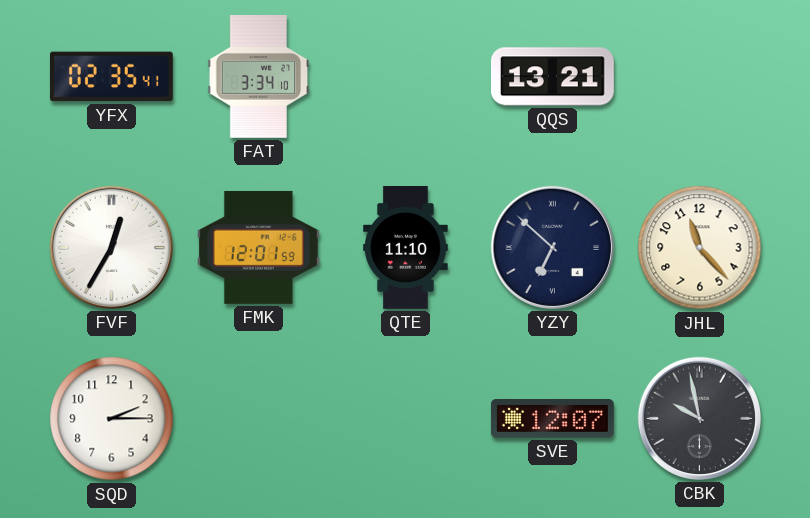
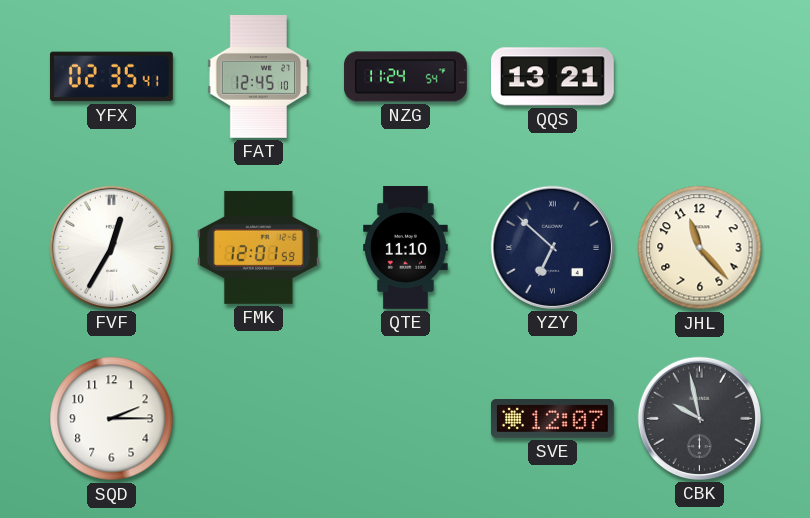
FAT: 3:34 -> 12:45 (259, 77)
NZG: none -> 11:24 (405, 77)
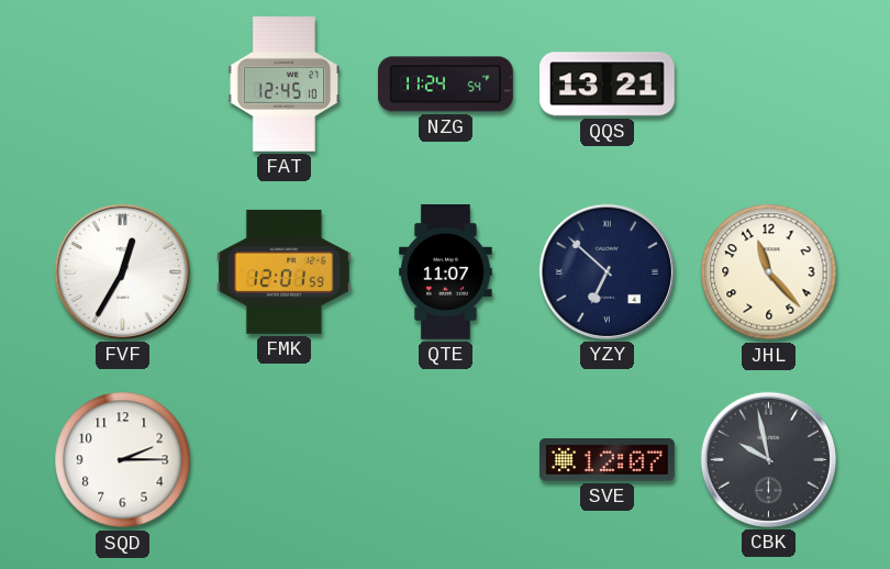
YFX: 02:35 -> none (111, 77)
QTE: 11:10 -> 11:07 (446, 272)
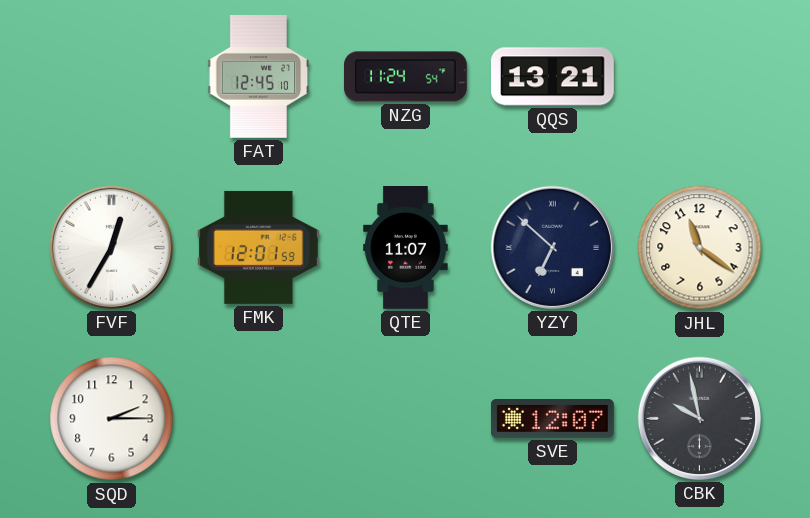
JHL: 11:23 -> 11:21 (700, 248)
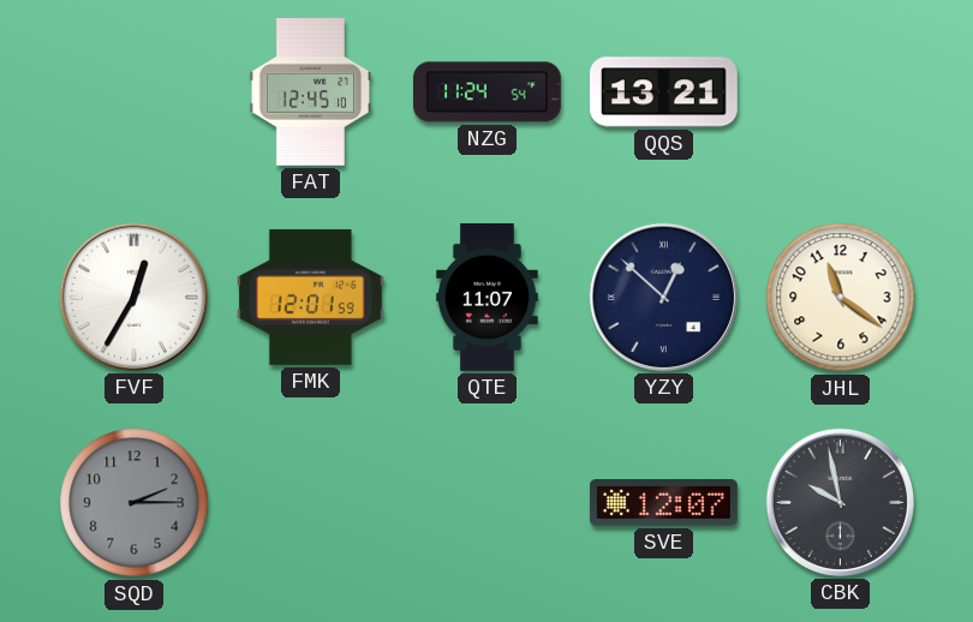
YZY: 6:52 -> 12:52 (663, 297)
SQD dial: white -> grey (135, 503)
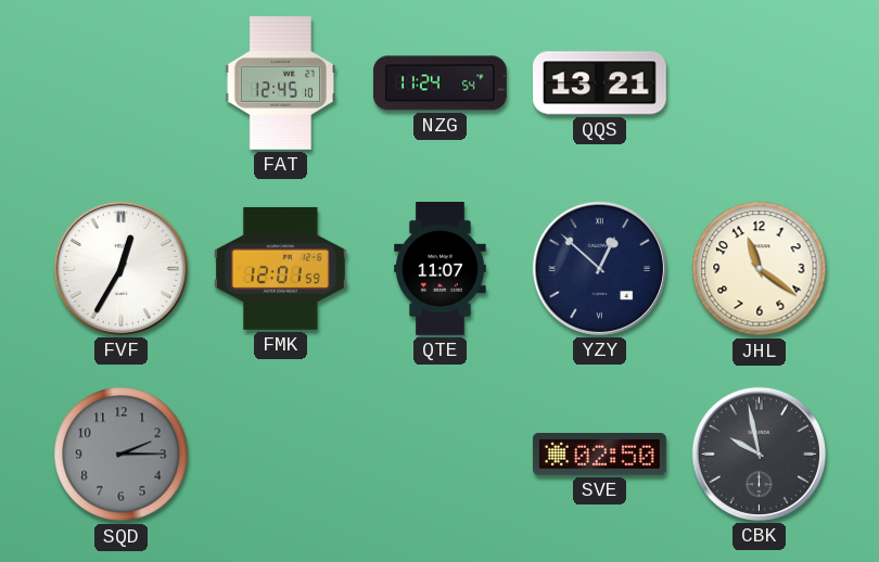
SVE: 12:07 -> 02:50 (599, 455)
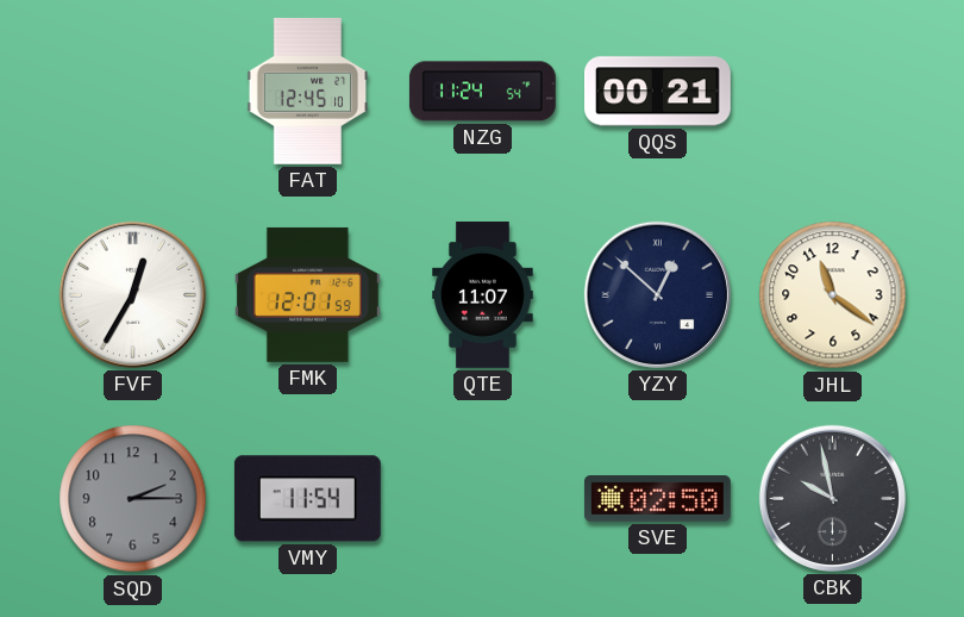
QQS: 13:21 -> 00:21 (657, 92)
VMY: none -> 11:54 (307, 499)
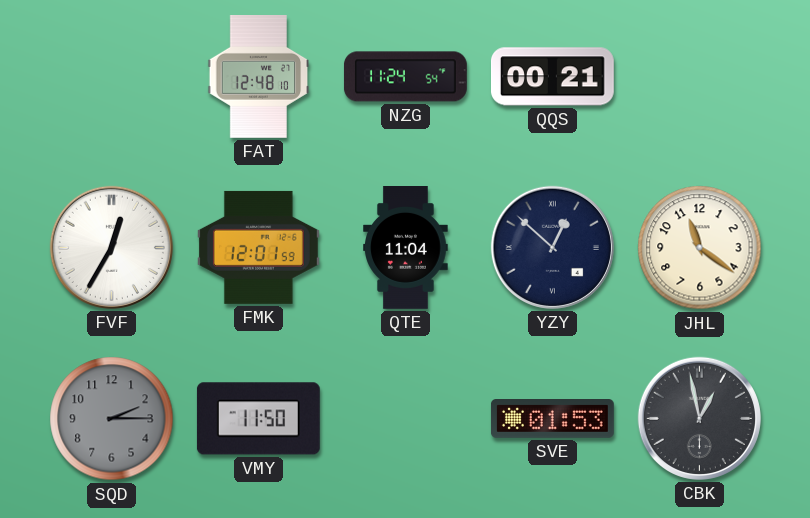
FAT: 12:45 -> 12:48 (259, 77)
QTE: 11:07 -> 11:04 (406, 248)
VMY: 11:54 -> 11:50 (258, 419)
SVE: 02:50 -> 01:53 (552, 419)
CBK: 9:58 -> 12:58 (699, 418)
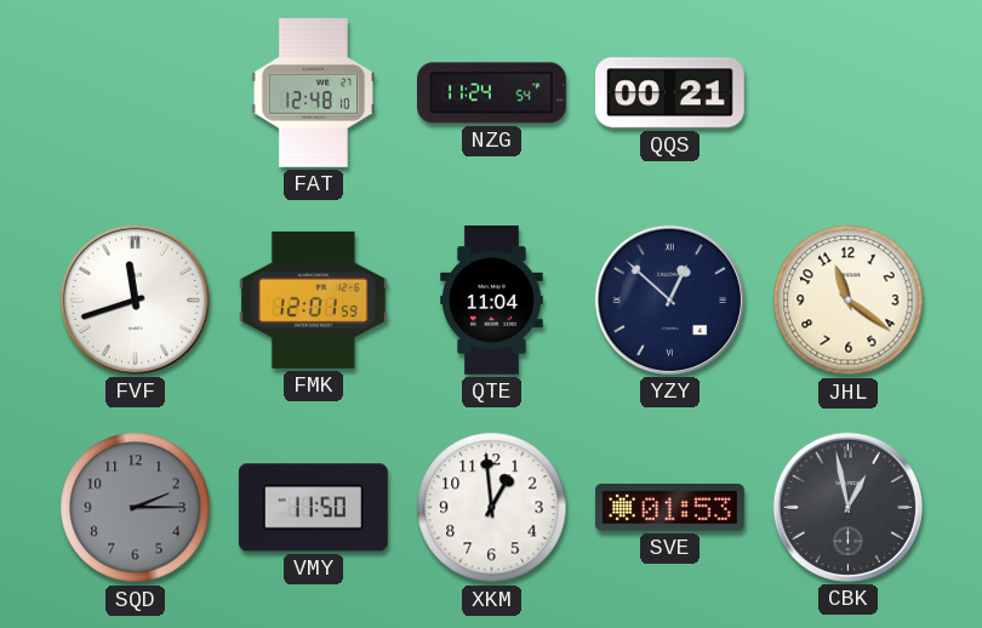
FVF: 12:35 -> 11:42 (135, 299)
XKM: none -> 12:59 (492, 508)
